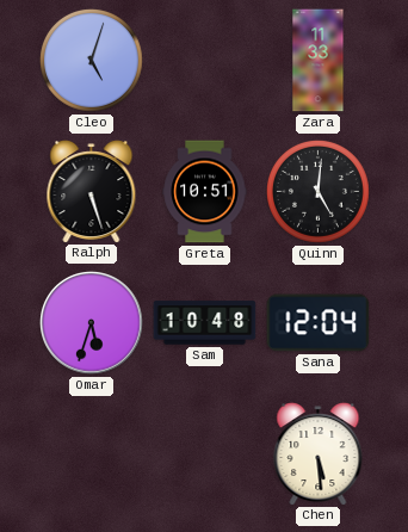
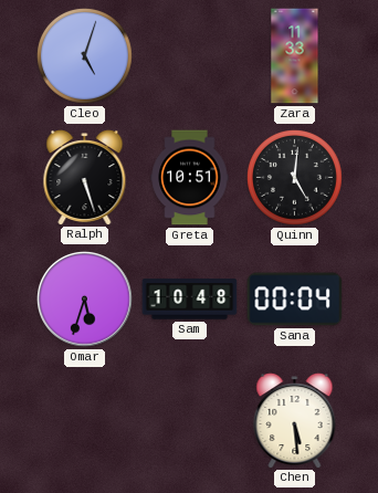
Sana: 12:04 -> 00:04 (295, 300)
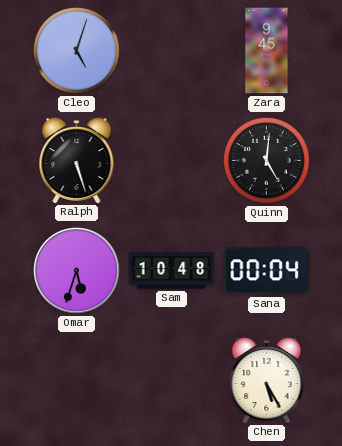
Zara: 11:33 -> 9:45 (267, 51)
Greta: 10:51 -> none (190, 178)
Chen: 5:29 -> 5:25 (267, 381)
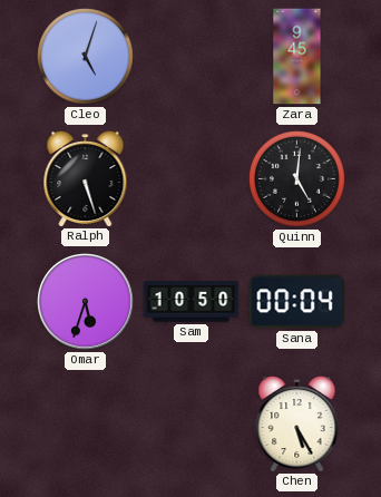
Sam: 10:48 -> 10:50 (192, 302)
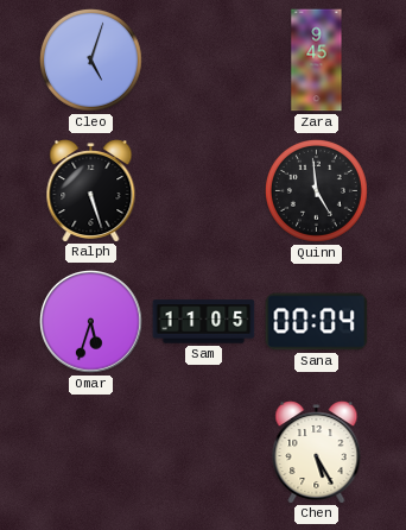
Quinn: 5:01 -> 4:59 (316, 190)
Sam: 10:50 -> 11:05 (204, 322)
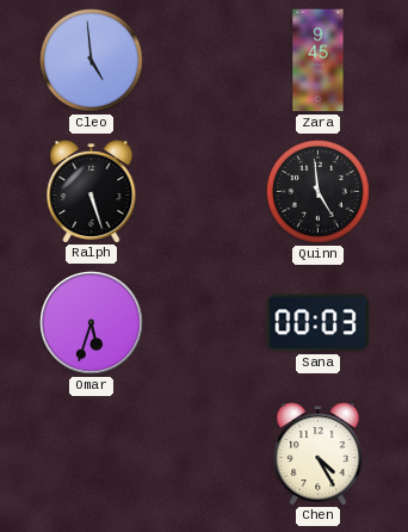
Cleo: 5:03 -> 4:59 (91, 60)
Sam: 11:05 -> none (204, 322)
Sana: 00:04 -> 00:03 (319, 323)
Chen: 5:25 -> 4:25 (319, 454)
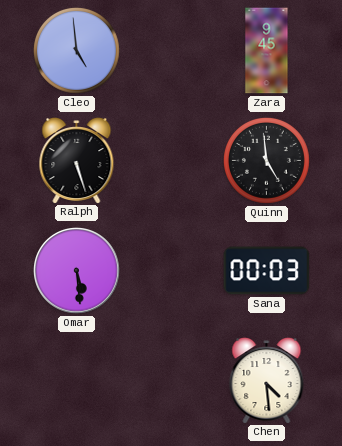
Omar: 5:33 -> 5:29 (77, 271)
Chen: 4:25 -> 4:29 (267, 381)
